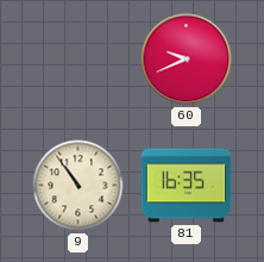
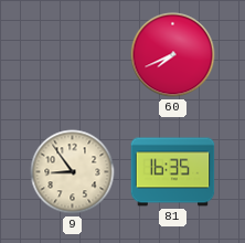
60: 9:41 -> 7:41 (173, 55)
9: 10:54 -> 8:54 (73, 172)
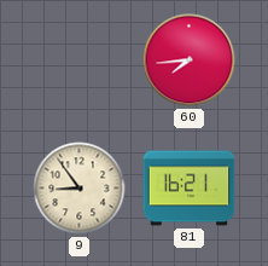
60: 7:41 -> 7:44 (190, 60)
81: 16:35 -> 16:21 (190, 189)
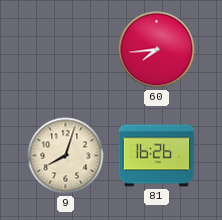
9: 8:54 -> 8:03 (66, 156)
81: 16:21 -> 16:26 (157, 156)
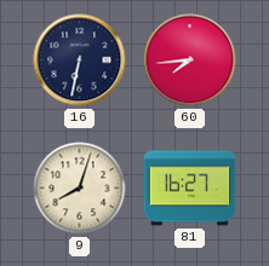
16: none -> 6:32 (80, 60)
81: 16:26 -> 16:27 (190, 189)
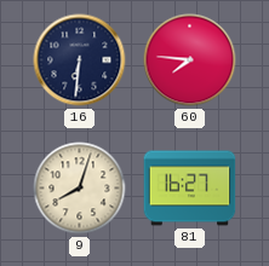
16: 6:32 -> 6:31 (80, 60)
60: 7:44 -> 7:46 (190, 60)
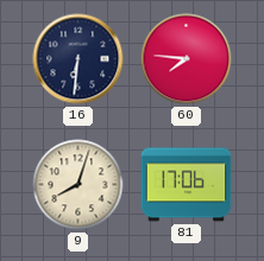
81: 16:27 -> 17:06 (187, 185)
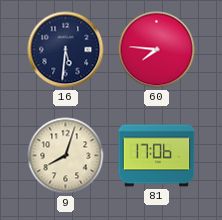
16: 6:31 -> 5:31 (66, 50)
